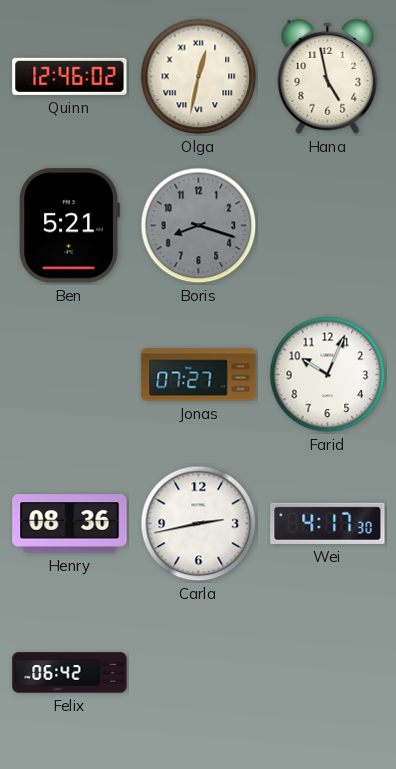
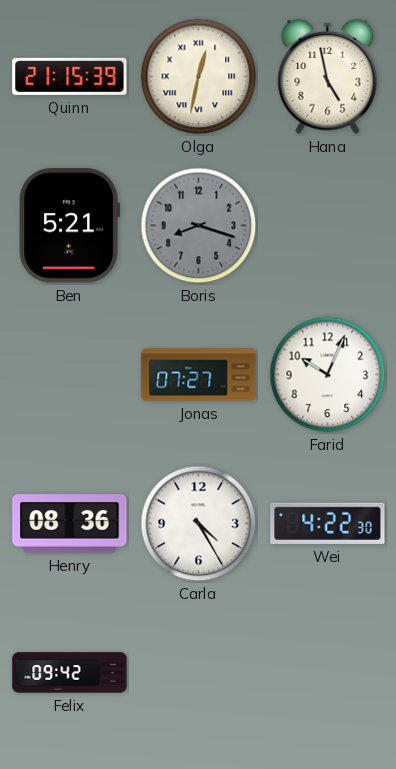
Quinn: 12:46 -> 21:15 (70, 76)
Carla: 2:43 -> 4:25 (199, 524)
Wei: 4:17 -> 4:22 (328, 523)
Felix: 06:42 -> 09:42 (70, 673)
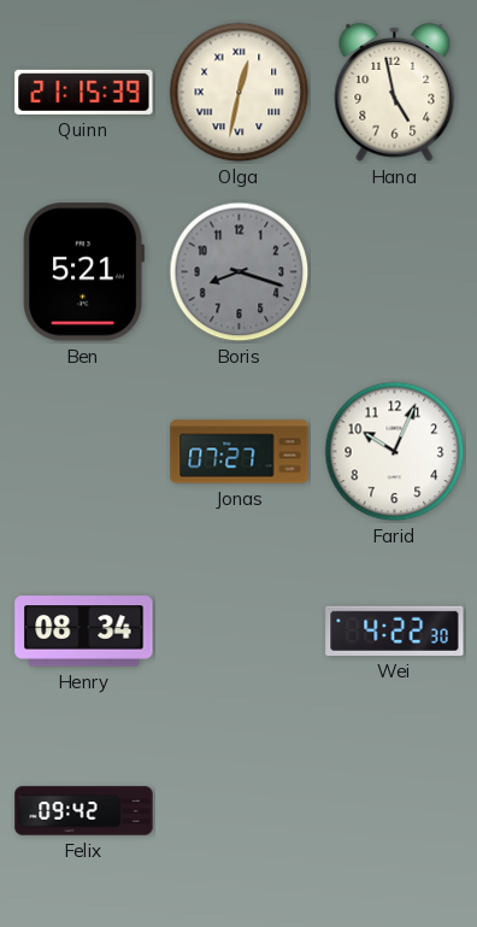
Henry: 08:36 -> 08:34 (84, 632)
Carla: 4:25 -> none (199, 524)
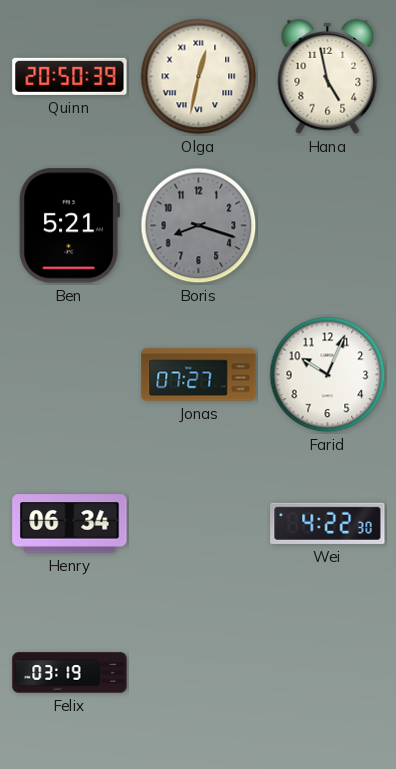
Quinn: 21:15 -> 20:50 (70, 76)
Henry: 08:34 -> 06:34 (70, 524)
Felix: 09:42 -> 03:19 (70, 673)
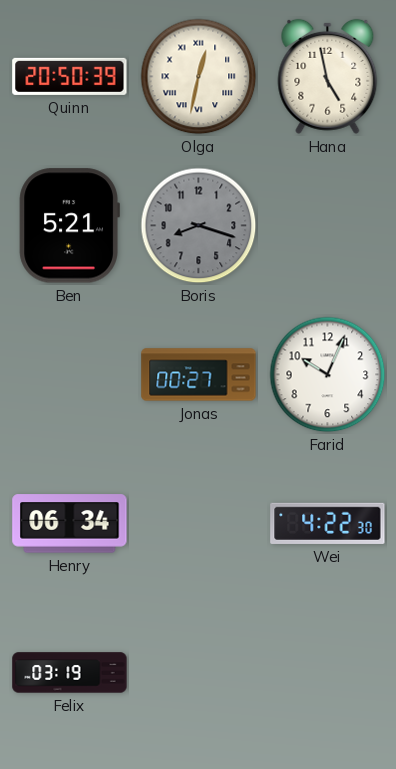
Jonas: 07:27 -> 00:27 (199, 375)
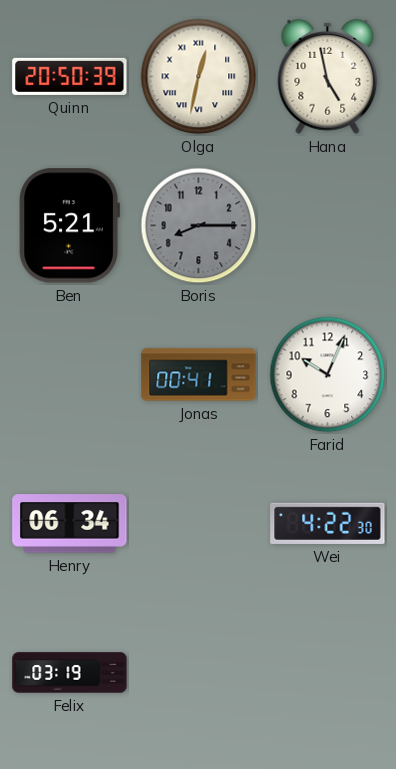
Boris: 8:18 -> 8:15 (199, 226)
Jonas: 00:27 -> 00:41 (199, 375)
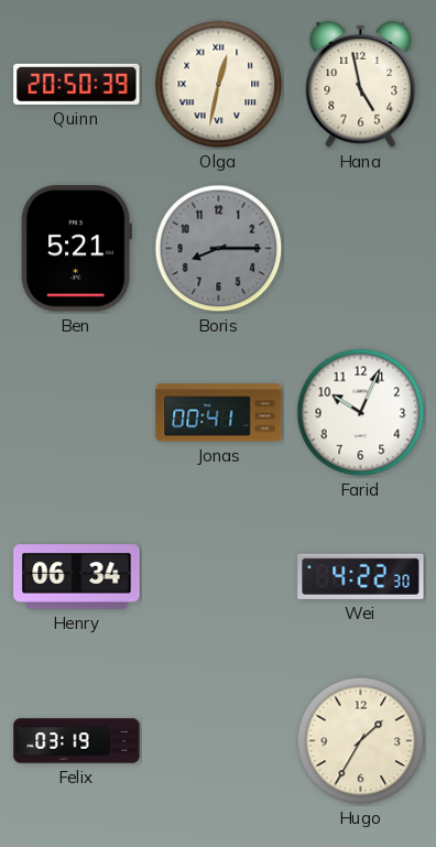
Hugo: none -> 1:35 (361, 741)
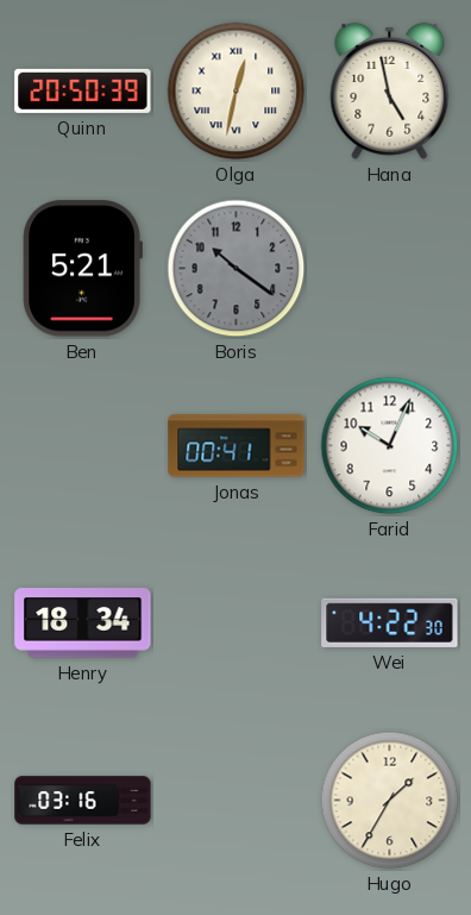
Boris: 8:15 -> 10:21 (237, 269)
Henry: 06:34 -> 18:34 (83, 623)
Felix: 03:19 -> 03:16 (83, 801)
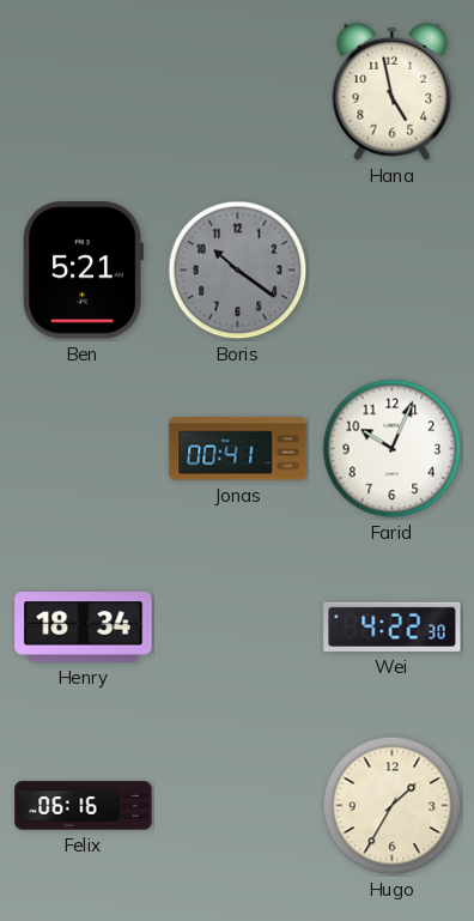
Quinn: 20:50 -> none (83, 90)
Olga: 12:32 -> none (237, 92)
Felix: 03:16 -> 06:16 (84, 806)
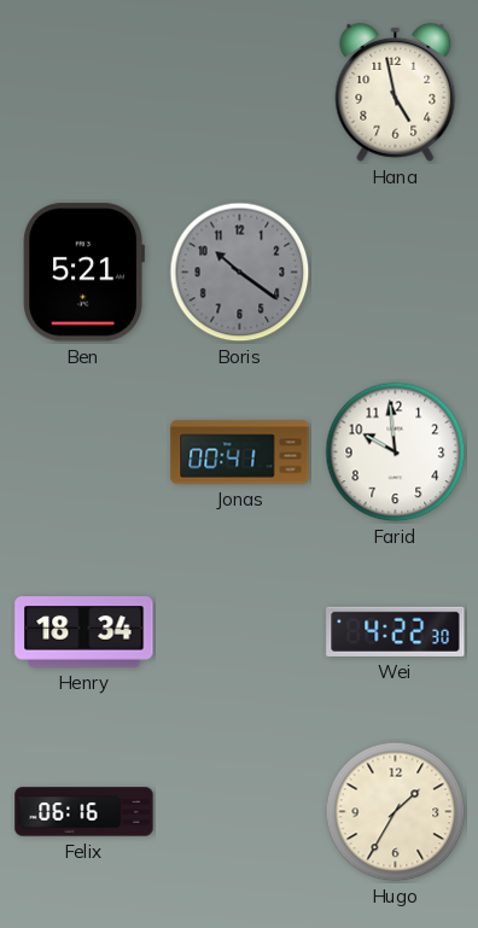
Farid: 10:04 -> 9:59 (396, 453)
